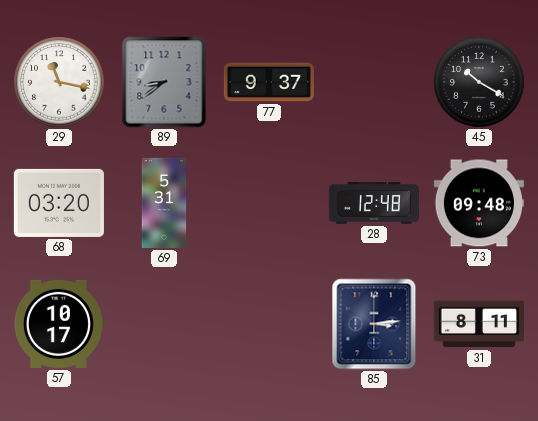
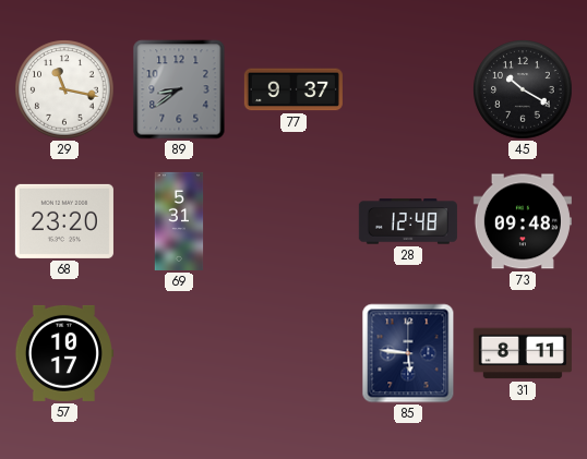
68: 03:20 -> 23:20 (64, 221)
85: 3:14 -> 5:46 (408, 353)
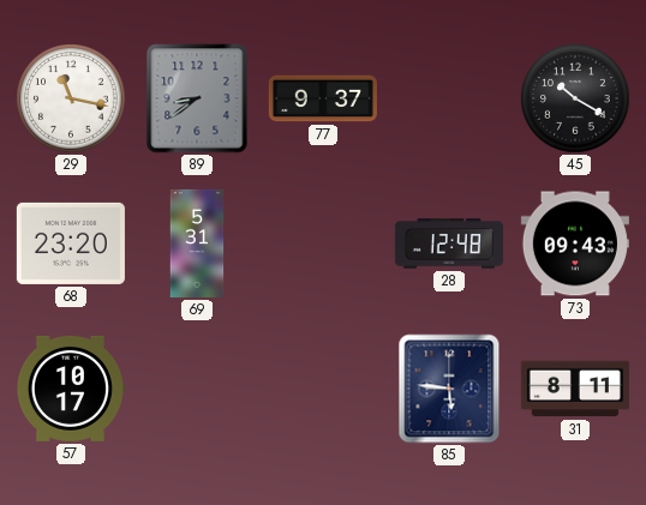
73: 09:48 -> 09:43 (575, 244)
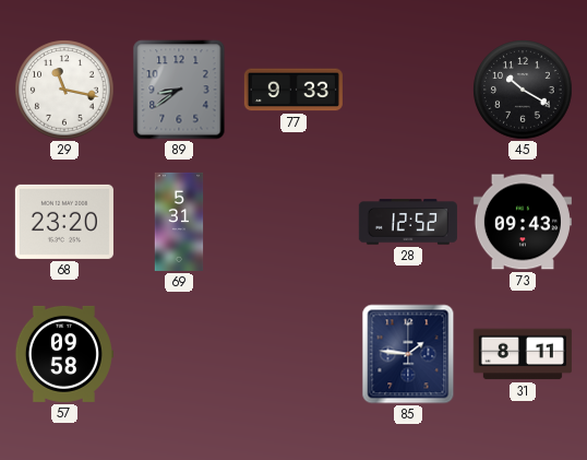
77: 9:37 -> 9:33 (293, 90)
28: 12:48 -> 12:52 (408, 222)
57: 10:17 -> 09:58 (63, 354)
85: 5:46 -> 1:46 (408, 354)
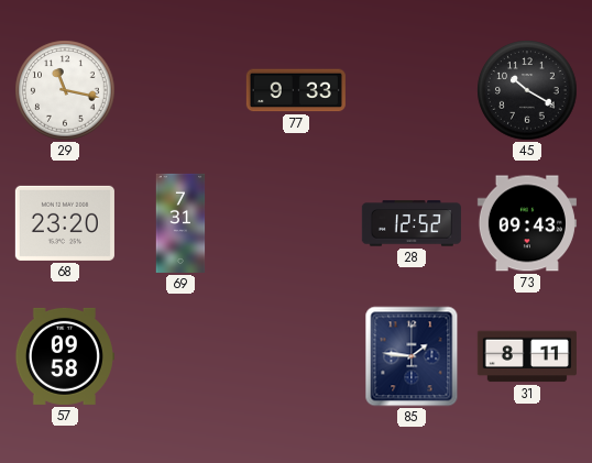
89: 8:39 -> none (179, 90)
69: 5:31 -> 7:31 (180, 223)
